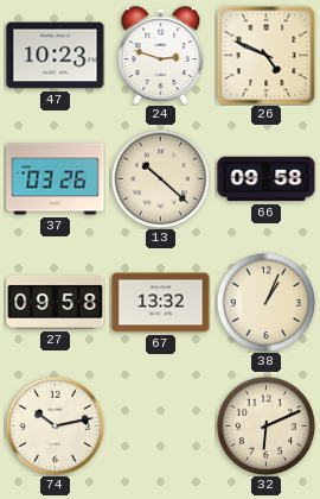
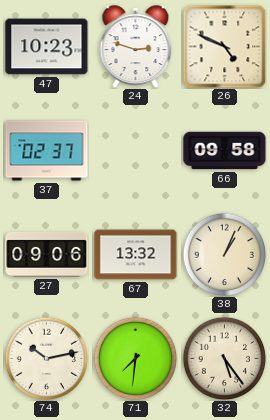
37: 03:26 -> 02:37 (47, 151)
13: 10:22 -> none (160, 178)
27: 09:58 -> 09:06 (47, 254)
71: none -> 7:31 (135, 358)
32: 6:11 -> 5:24 (224, 358)
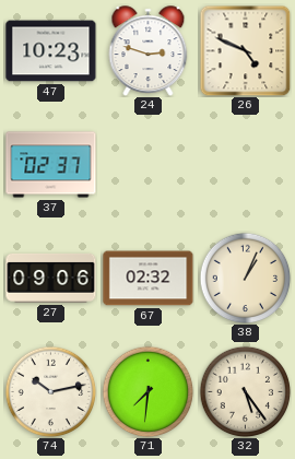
66: 09:58 -> none (225, 151)
67: 13:32 -> 02:32 (149, 279)
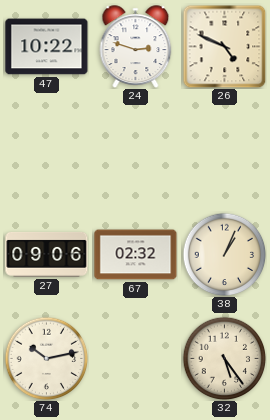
47: 10:23 -> 10:22 (47, 47)
37: 02:37 -> none (51, 165)
71: 7:31 -> none (147, 391)
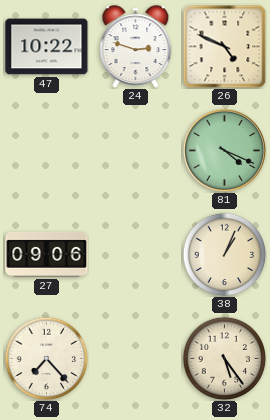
81: none -> 4:19 (224, 150)
67: 02:32 -> none (136, 255)
74: 10:13 -> 7:23 (46, 358)
